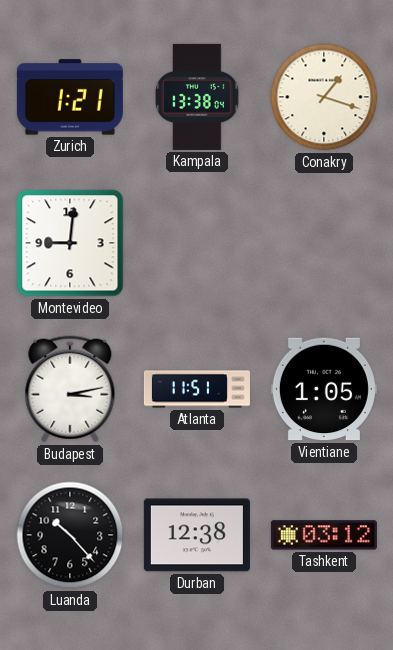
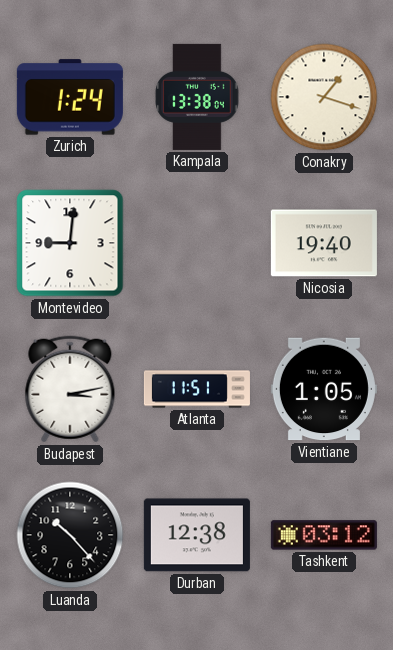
Zurich: 1:21 -> 1:24 (70, 97)
Nicosia: none -> 19:40 (324, 243)
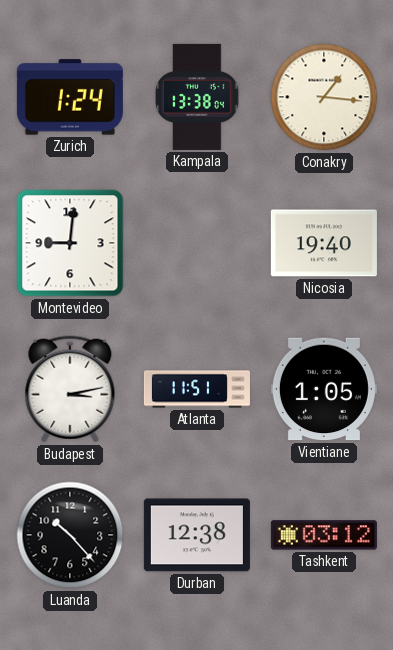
Conakry: 1:18 -> 1:16 (324, 97)
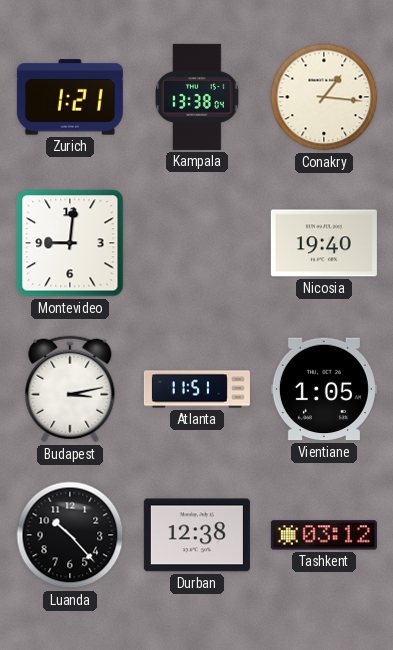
Zurich: 1:24 -> 1:21 (70, 97)
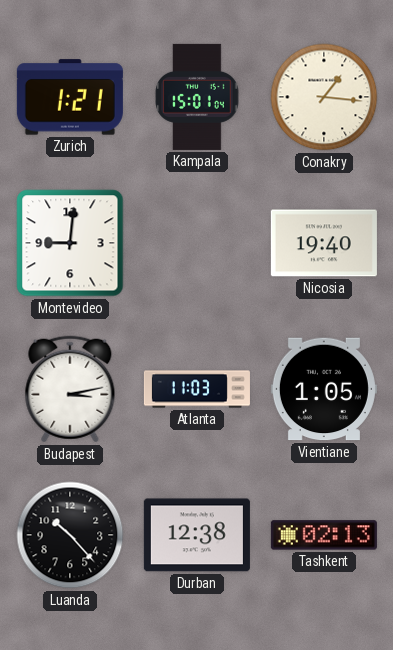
Kampala: 13:38 -> 15:01 (197, 97)
Atlanta: 11:51 -> 11:03 (197, 389)
Tashkent: 03:12 -> 02:13 (324, 535)
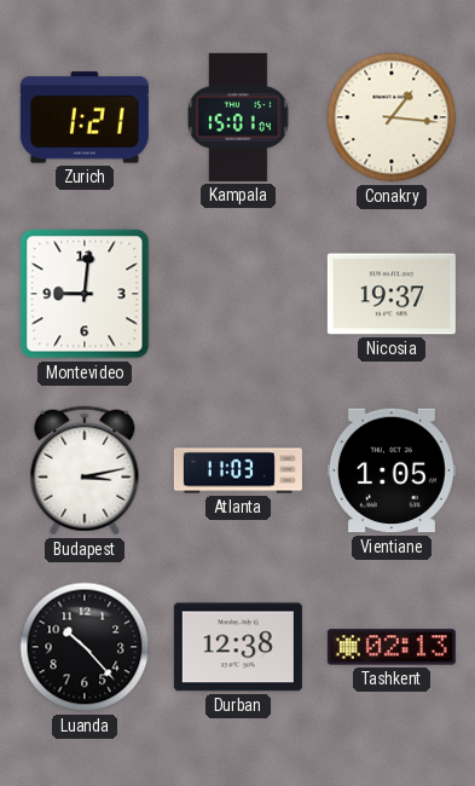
Nicosia: 19:40 -> 19:37 (392, 294)
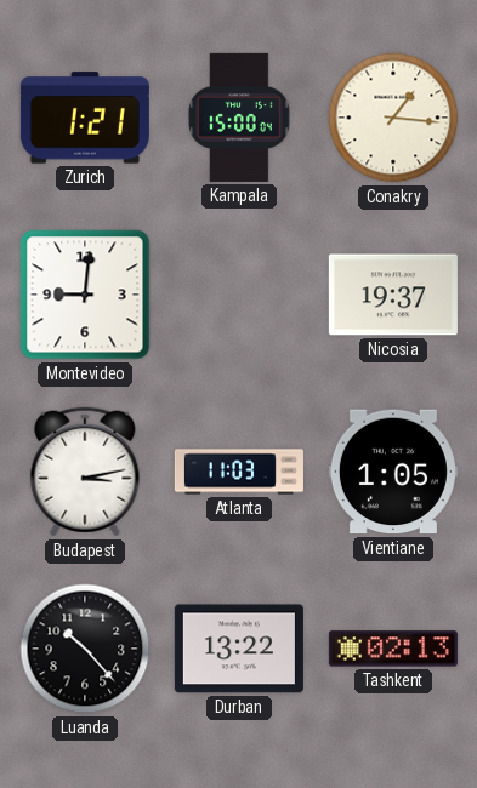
Kampala: 15:01 -> 15:00 (239, 118)
Durban: 12:38 -> 13:22 (239, 649)
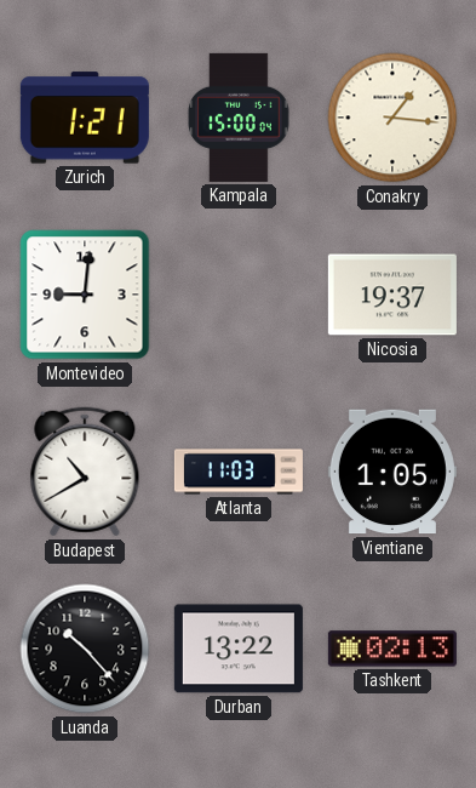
Budapest: 3:13 -> 10:40 (85, 472)
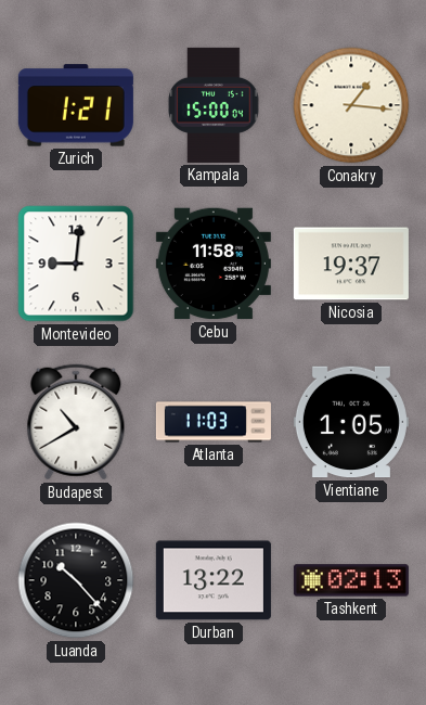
Cebu: none -> 11:58 (214, 264)
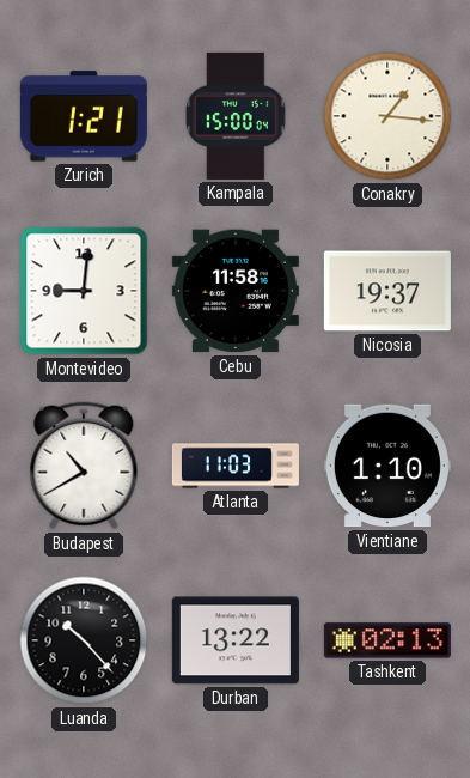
Vientiane: 1:05 -> 1:10 (387, 466)
